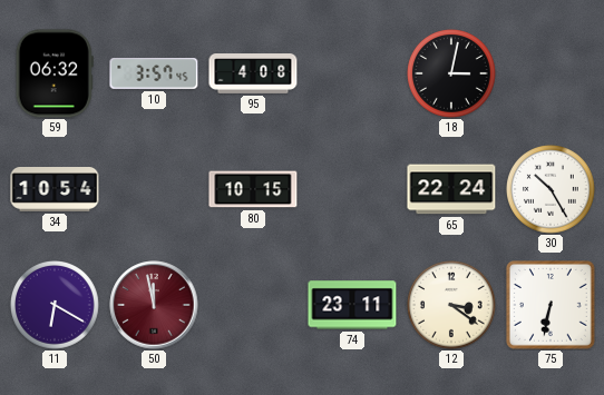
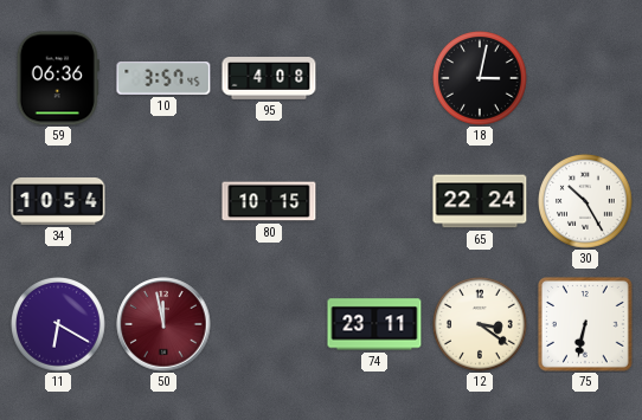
59: 06:32 -> 06:36 (58, 78)
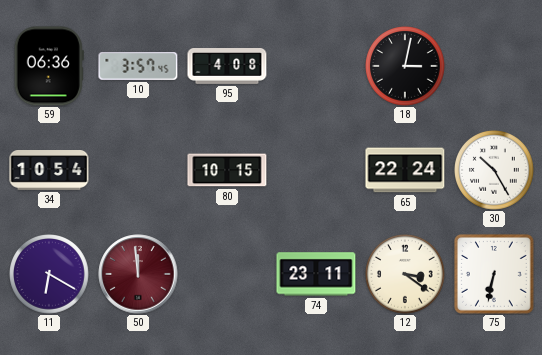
50: 11:58 -> 11:59 (138, 274)
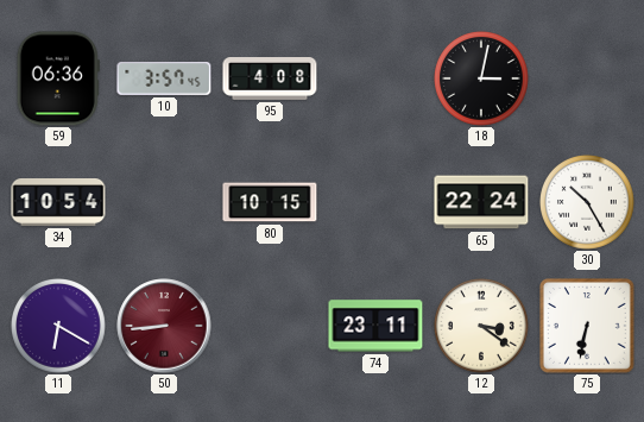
50: 11:59 -> 8:44 (164, 326)
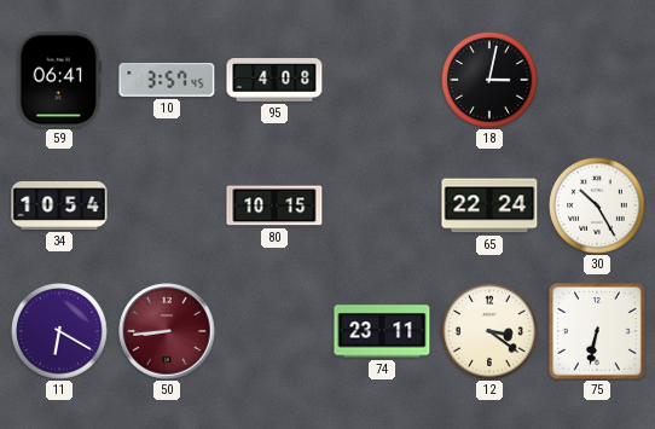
59: 06:36 -> 06:41 (59, 80)
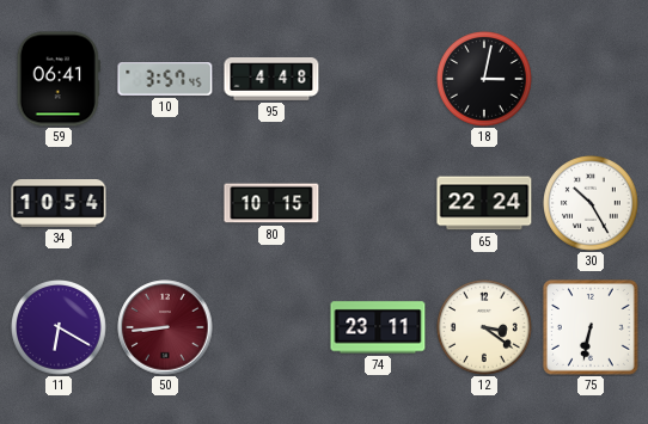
95: 4:08 -> 4:48 (271, 80)
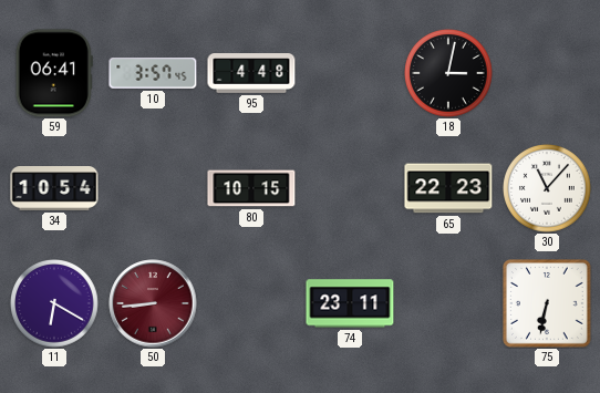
65: 22:24 -> 22:23 (448, 188)
30: 10:25 -> 11:07 (548, 189)
12: 3:21 -> none (485, 328)
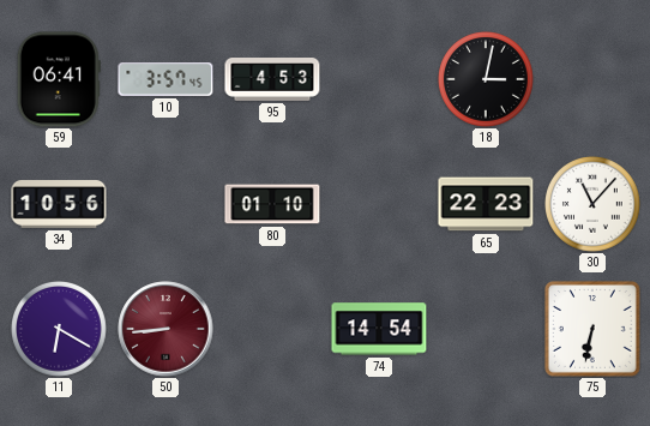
95: 4:48 -> 4:53 (272, 80)
34: 10:54 -> 10:56 (59, 204)
80: 10:15 -> 01:10 (272, 204)
74: 23:11 -> 14:54 (379, 329)
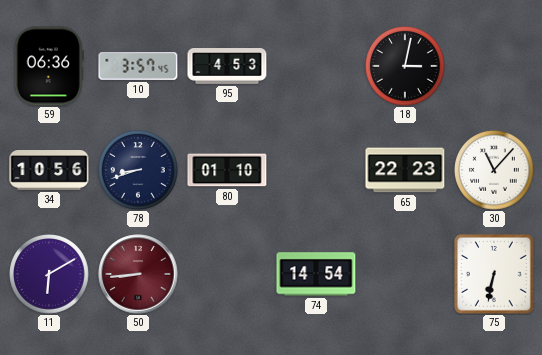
59: 06:41 -> 06:36 (49, 66)
78: none -> 8:42 (139, 171)
11: 6:20 -> 6:10 (50, 275)
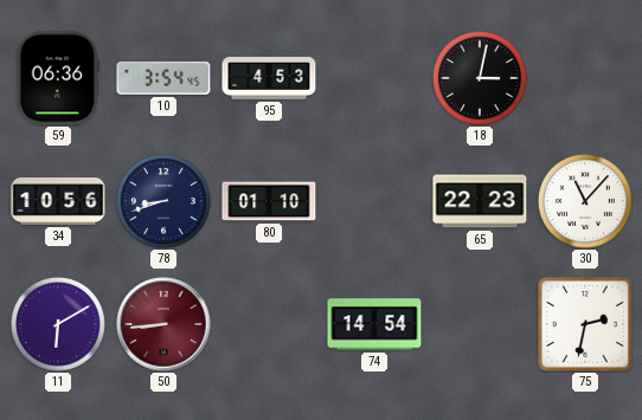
10: 3:57 -> 3:54 (163, 79)
75: 6:32 -> 2:32 (586, 325)
